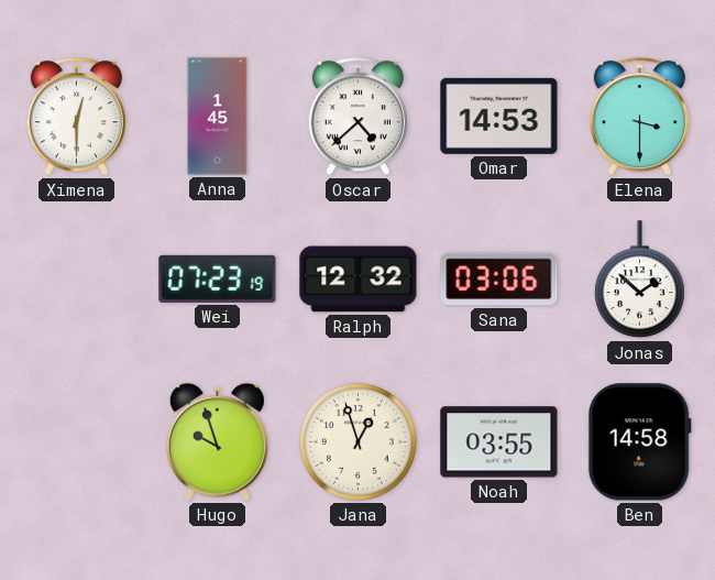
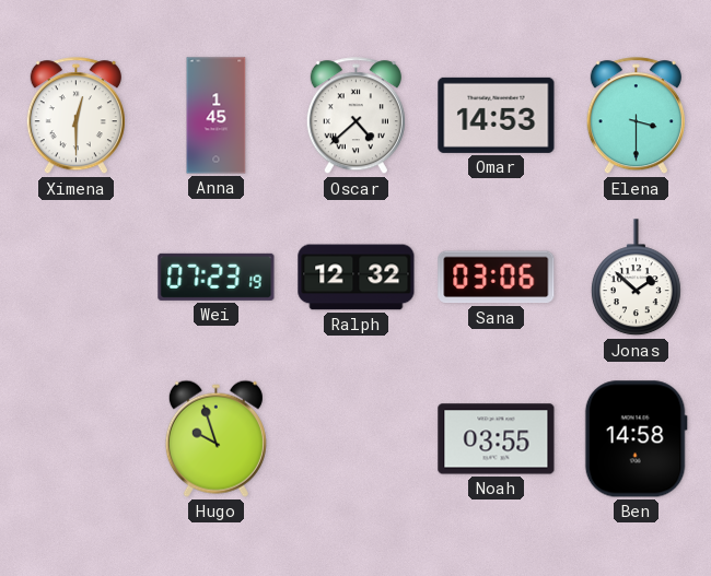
Jana: 12:57 -> none (359, 442)
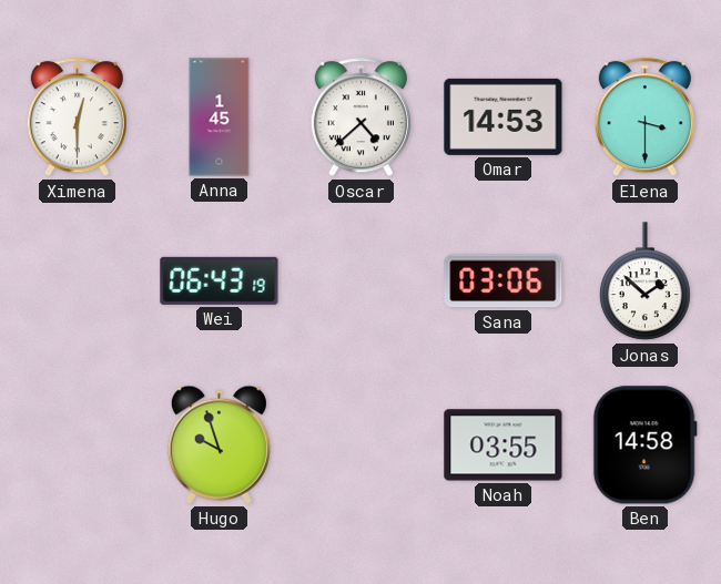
Wei: 07:23 -> 06:43 (220, 280)
Ralph: 12:32 -> none (357, 278)
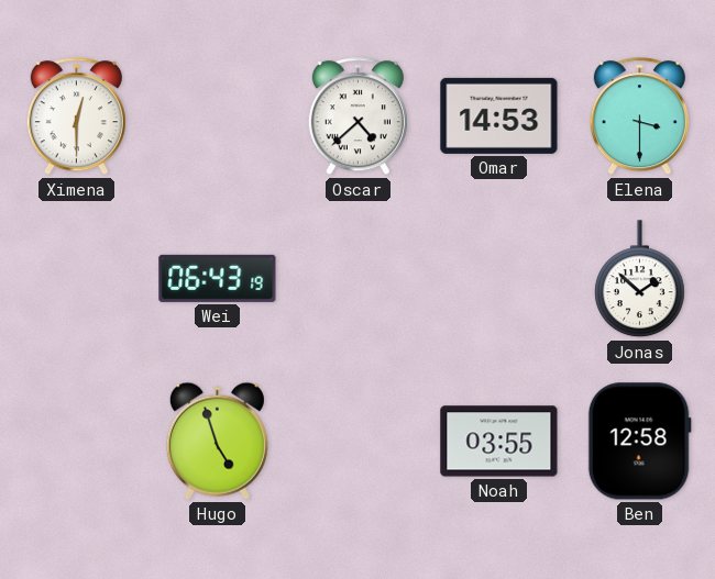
Anna: 1:45 -> none (220, 117)
Sana: 03:06 -> none (504, 281)
Hugo: 9:57 -> 4:57 (217, 441)
Ben: 14:58 -> 12:58 (639, 442)
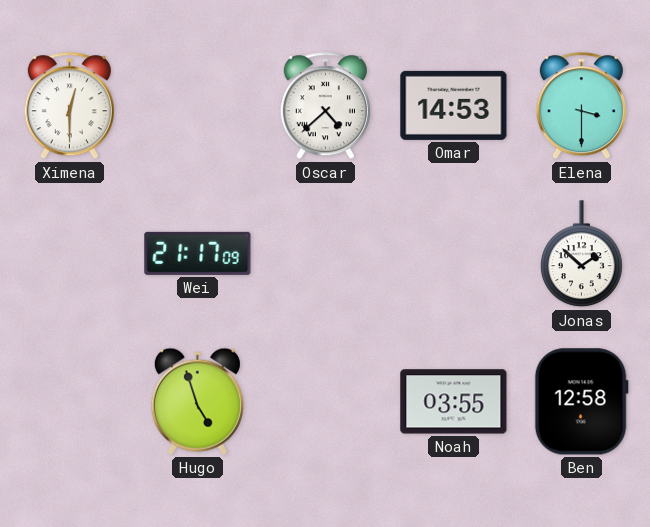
Wei: 06:43 -> 21:17 (198, 253)
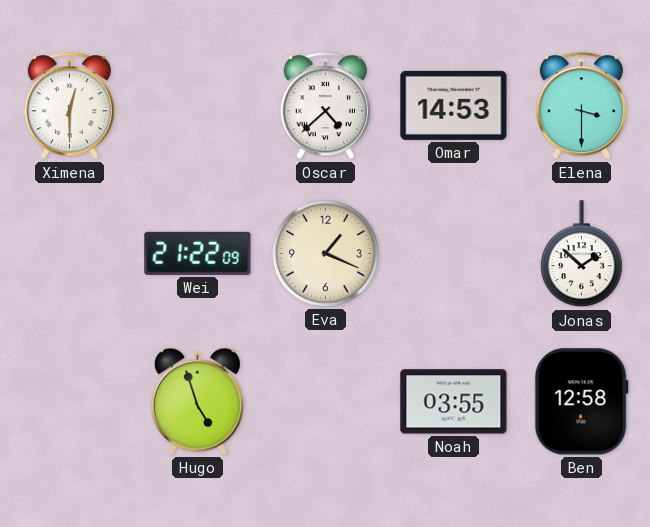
Wei: 21:17 -> 21:22 (198, 253)
Eva: none -> 1:19 (326, 254)
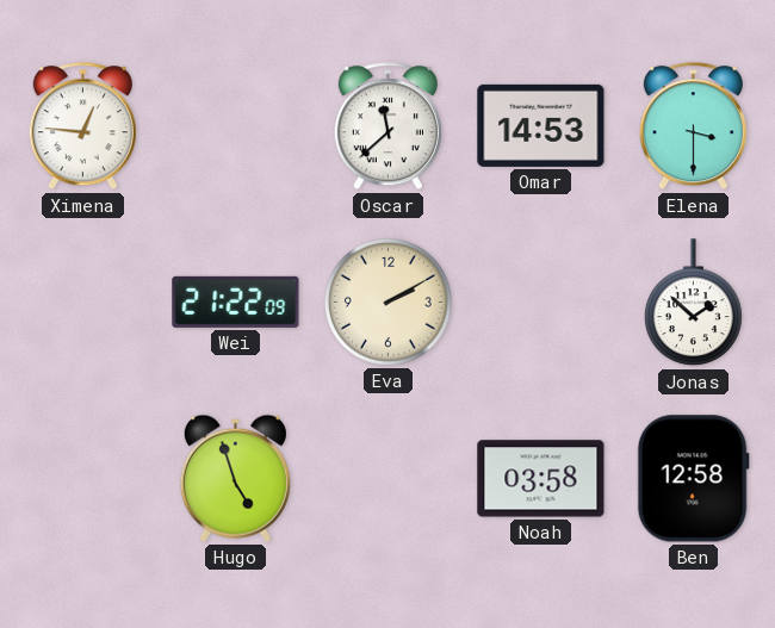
Ximena: 12:30 -> 12:46 (82, 126)
Oscar: 4:38 -> 11:38 (387, 126)
Eva: 1:19 -> 2:10 (389, 303)
Noah: 03:55 -> 03:58 (541, 479)
